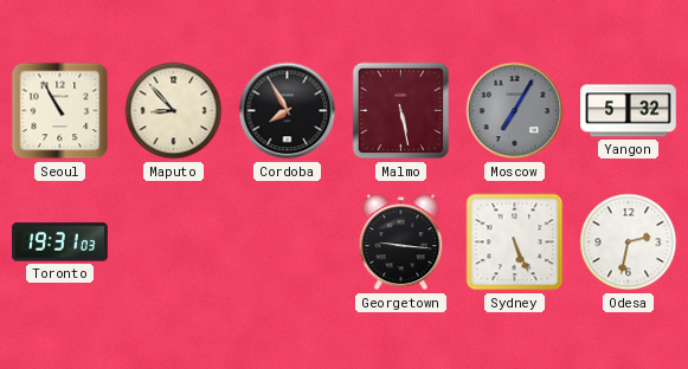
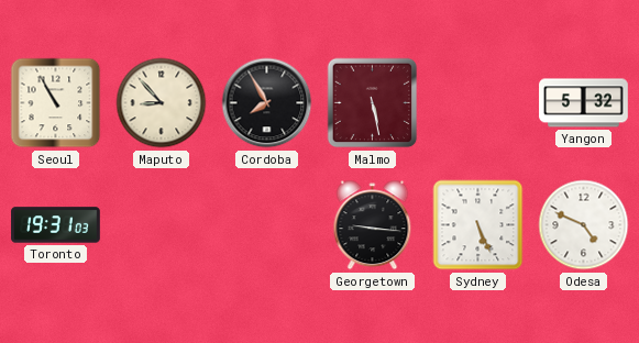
Moscow: 7:05 -> none (515, 111)
Odesa: 2:32 -> 4:49 (584, 225)
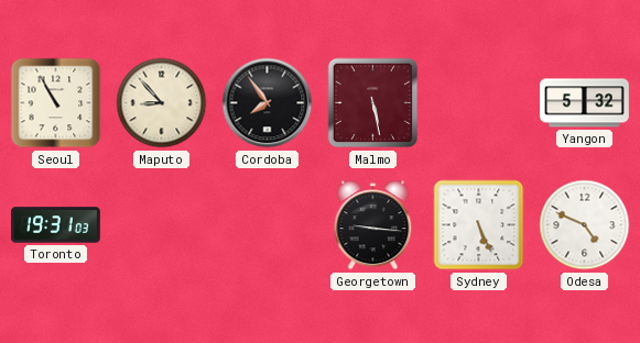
Cordoba: 7:55 -> 7:54 (268, 103)
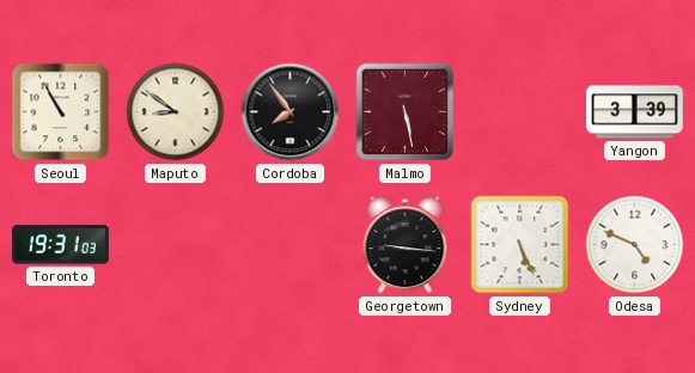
Maputo: 8:53 -> 8:51 (176, 112)
Yangon: 5:32 -> 3:39 (635, 112)
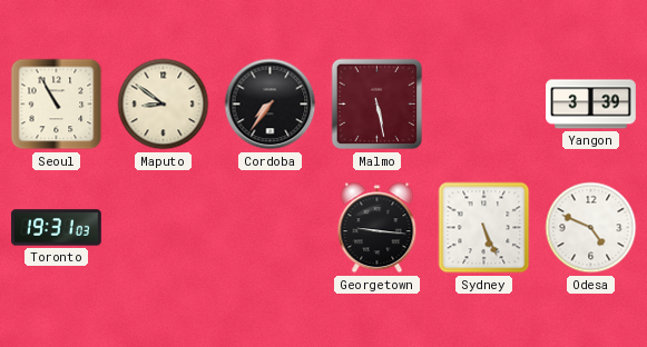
Cordoba: 7:54 -> 7:36 (271, 105)
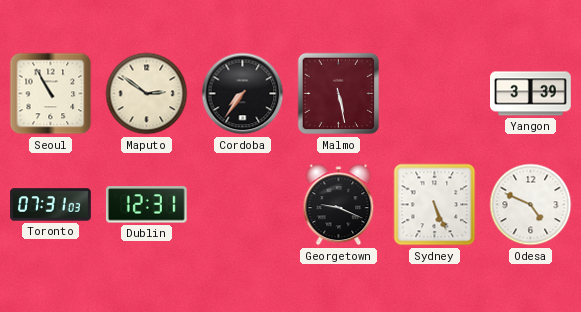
Maputo: 8:51 -> 2:51 (147, 94)
Toronto: 19:31 -> 07:31 (51, 205)
Dublin: none -> 12:31 (146, 205)
Georgetown: 9:16 -> 9:19 (339, 205)
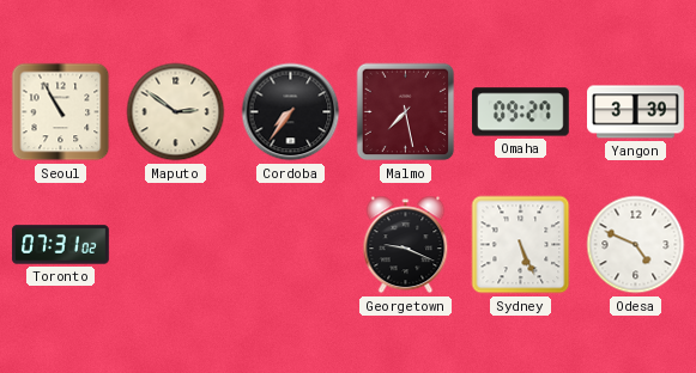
Malmo: 5:28 -> 7:28 (406, 112)
Omaha: none -> 09:27 (521, 112)
Toronto: 07:31:03 -> 07:31:02 (61, 245)
Dublin: 12:31 -> none (146, 205)
